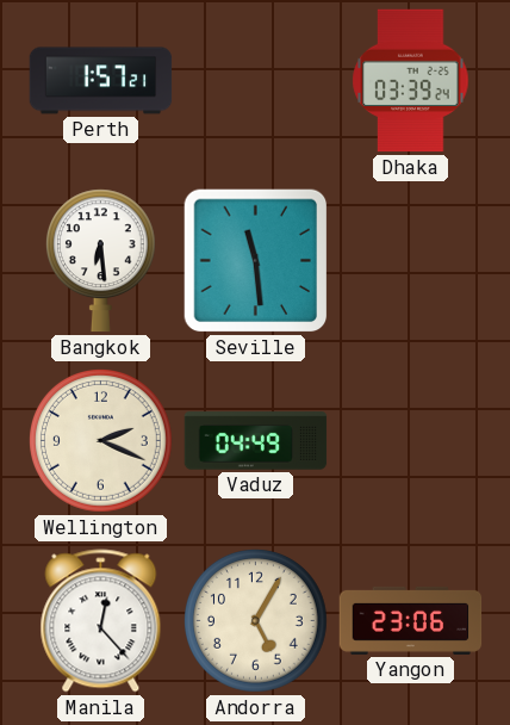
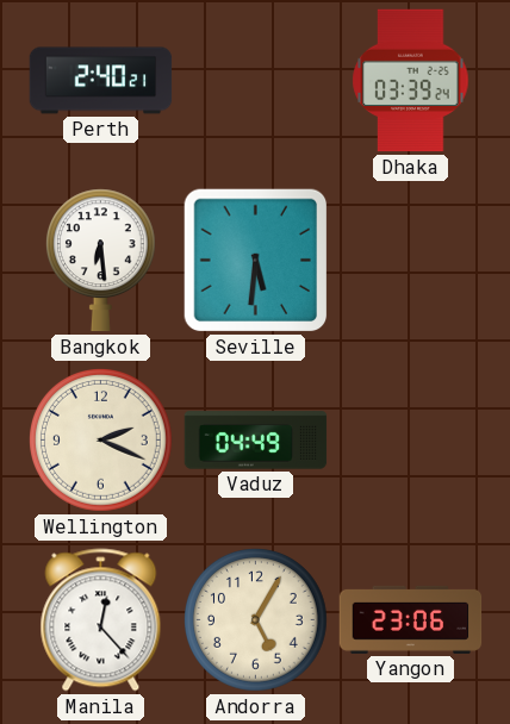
Perth: 1:57 -> 2:40 (101, 81)
Seville: 11:29 -> 5:31 (256, 261)
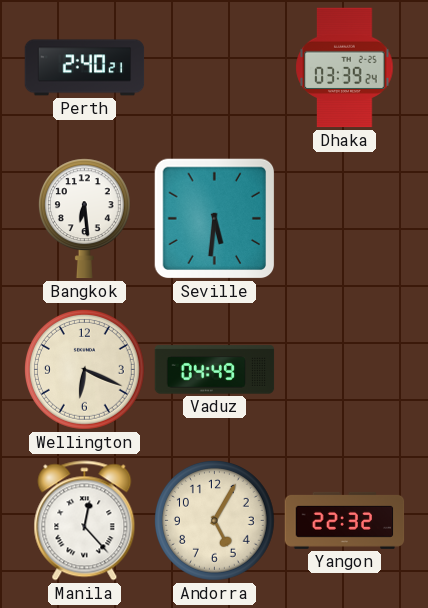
Wellington: 2:19 -> 6:19 (85, 370)
Yangon: 23:06 -> 22:32 (345, 520)
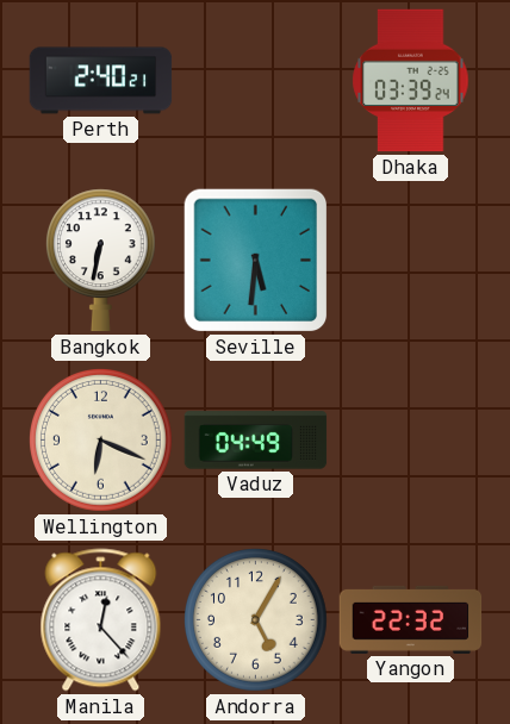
Bangkok: 6:29 -> 6:32 (100, 261)
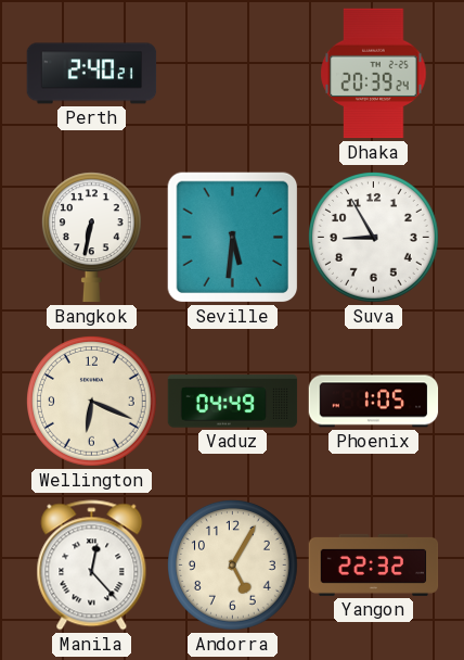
Dhaka: 03:39 -> 20:39 (374, 74)
Suva: none -> 8:55 (374, 238)
Phoenix: none -> 1:05 (374, 402)
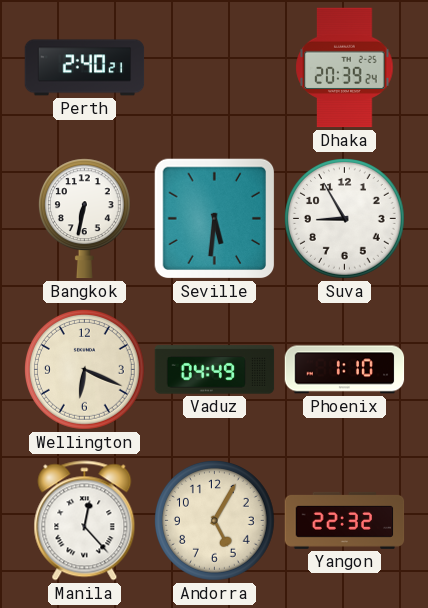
Phoenix: 1:05 -> 1:10 (345, 370)
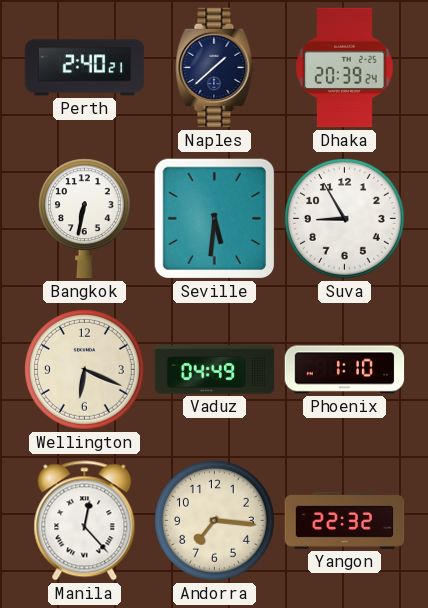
Naples: none -> 1:38 (215, 68)
Andorra: 5:05 -> 7:16 (215, 521)
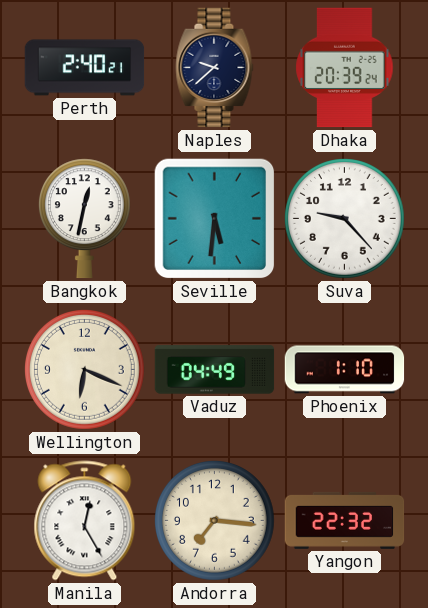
Naples: 1:38 -> 9:38 (215, 68)
Bangkok: 6:32 -> 12:32 (84, 219)
Suva: 8:55 -> 9:23 (345, 219)
Manila: 12:23 -> 12:25 (85, 521)
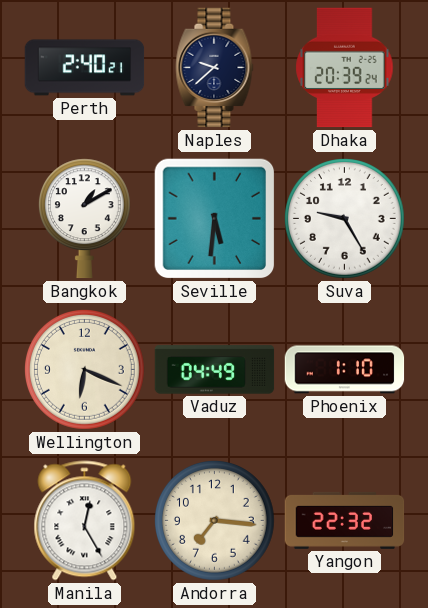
Bangkok: 12:32 -> 1:10 (84, 219)
Suva: 9:23 -> 9:25 (345, 219)
